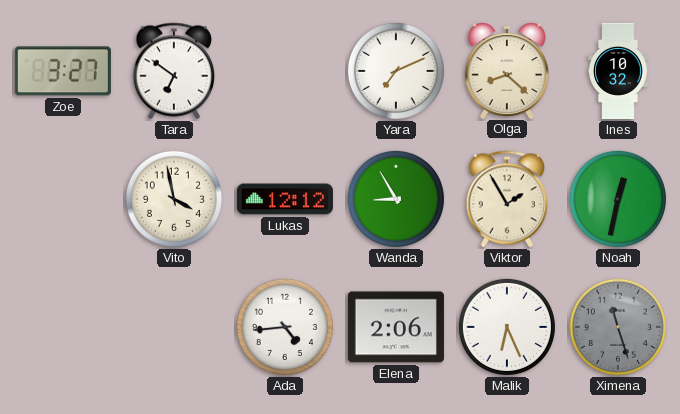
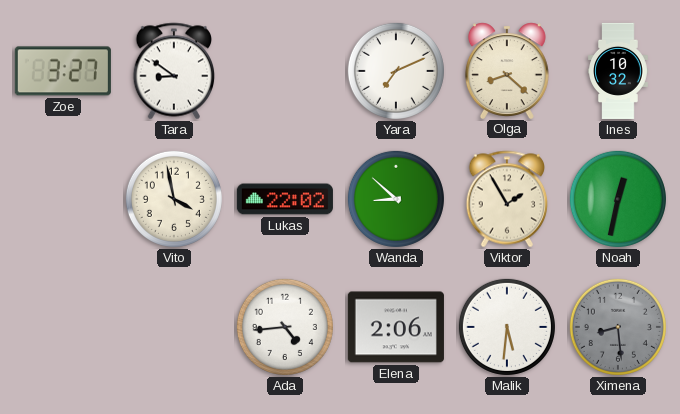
Tara: 6:51 -> 8:51 (173, 71)
Lukas: 12:12 -> 22:02 (285, 199)
Wanda: 8:55 -> 8:52 (396, 199)
Malik: 6:26 -> 5:31 (507, 327)
Ximena: 11:27 -> 8:29 (618, 327)
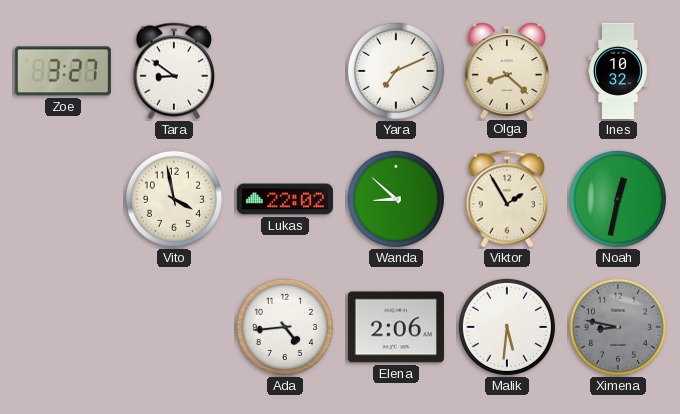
Ximena: 8:29 -> 8:47 (618, 327)
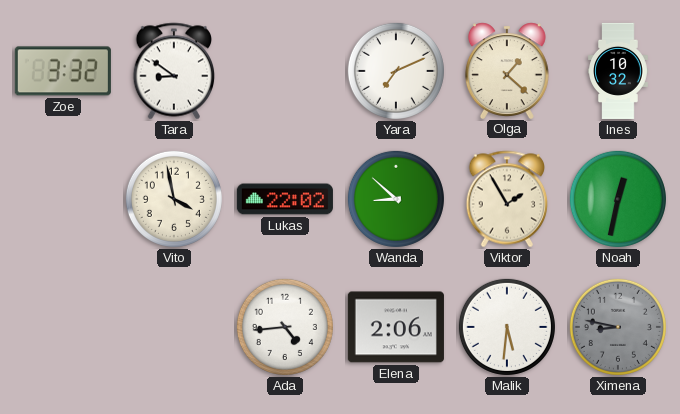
Zoe: 3:27 -> 3:32 (63, 71)
Olga: 8:22 -> 1:22 (507, 70)
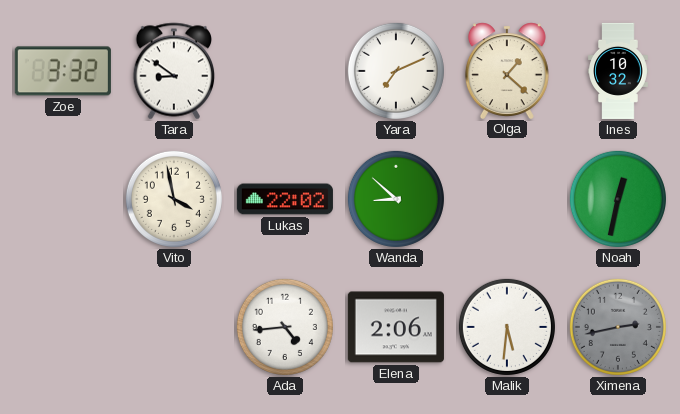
Viktor: 1:55 -> none (506, 199)
Ximena: 8:47 -> 2:43 (618, 327)
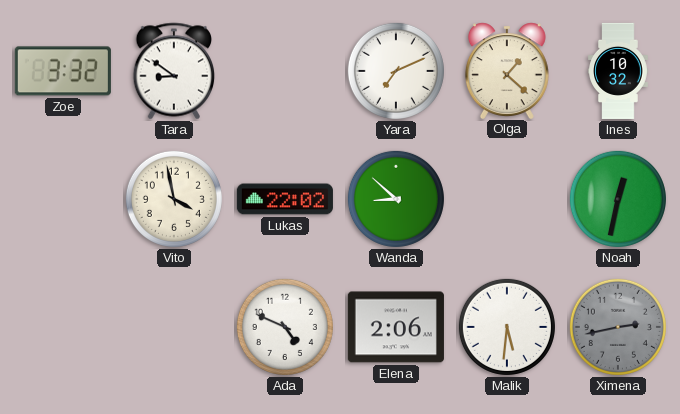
Ada: 4:44 -> 4:49 (285, 327)
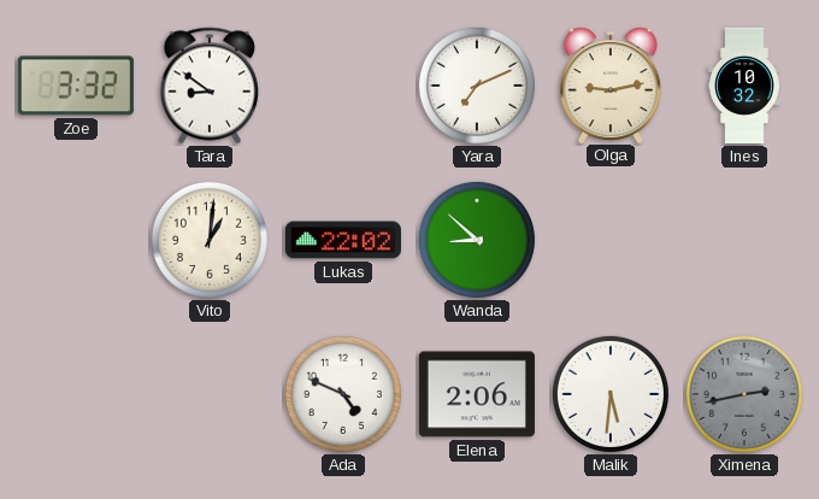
Olga: 1:22 -> 9:13 (611, 84)
Vito: 3:58 -> 1:01 (210, 240)
Noah: 12:32 -> none (618, 199)
